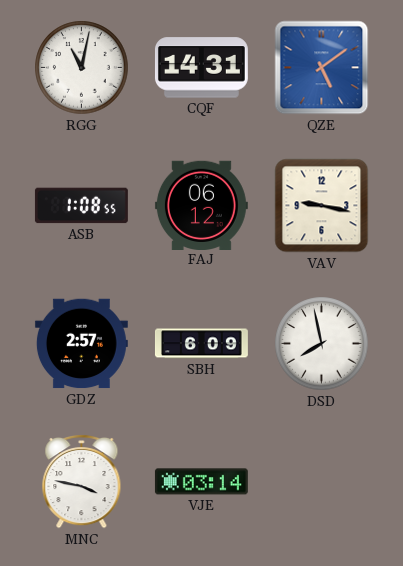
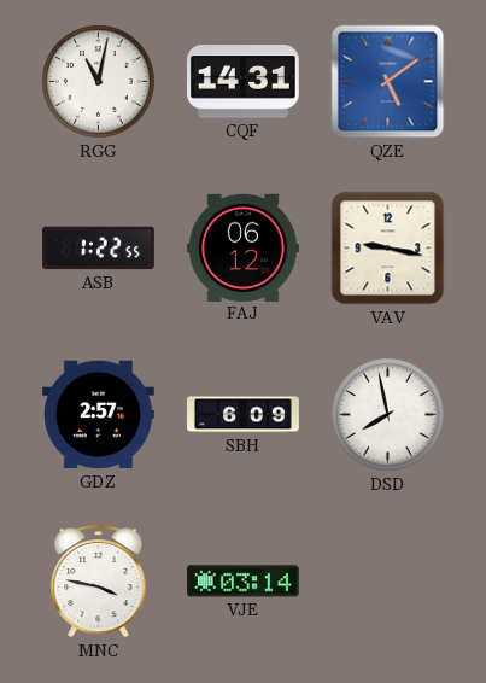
ASB: 1:08 -> 1:22 (98, 249)
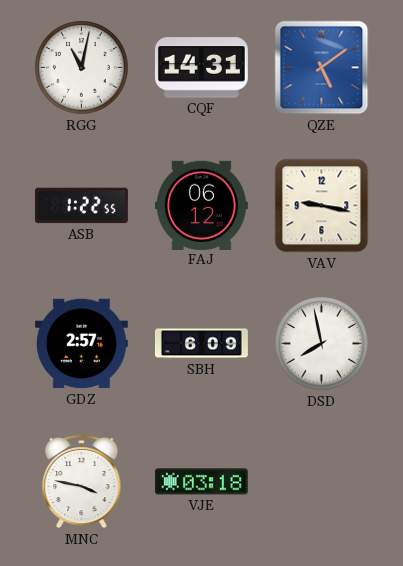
VJE: 03:14 -> 03:18 (201, 482)
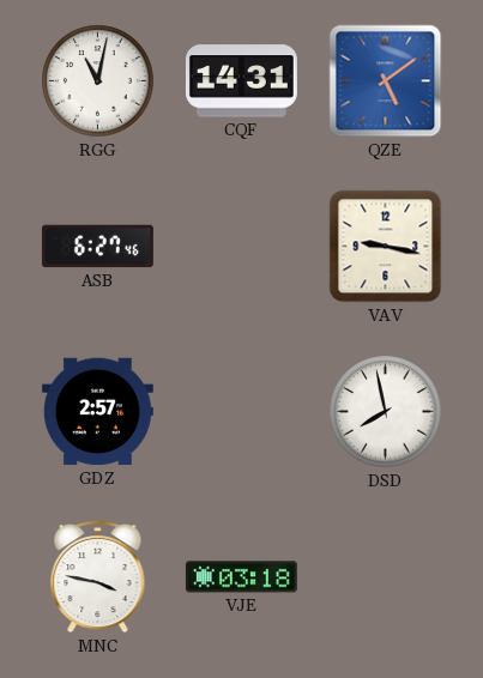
ASB: 1:22 -> 6:27 (97, 247)
FAJ: 06:12 -> none (201, 205)
SBH: 6:09 -> none (201, 344)
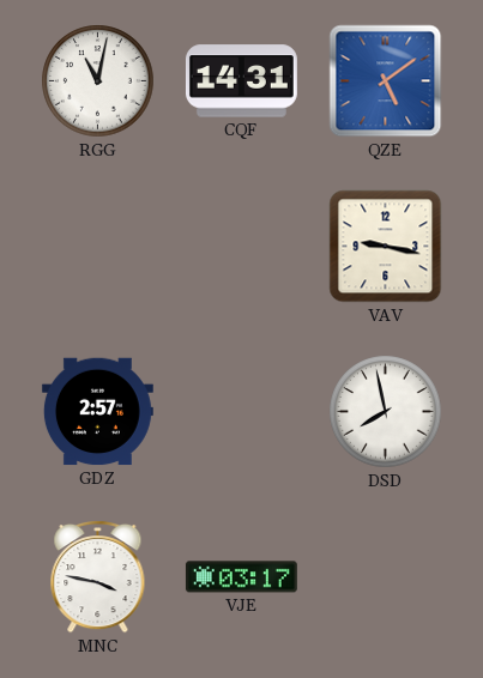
ASB: 6:27 -> none (97, 247)
VJE: 03:18 -> 03:17 (241, 577)
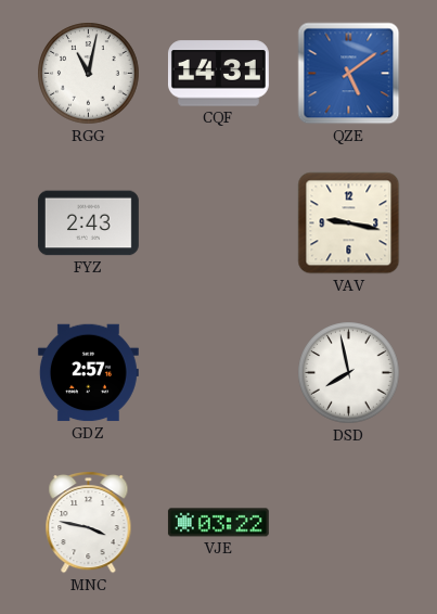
FYZ: none -> 2:43 (88, 223)
VJE: 03:17 -> 03:22 (218, 523)
